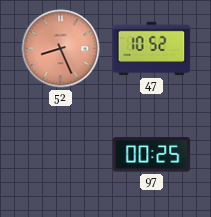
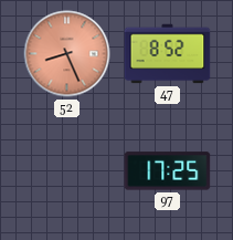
47: 10:52 -> 8:52 (168, 54)
97: 00:25 -> 17:25 (168, 171)
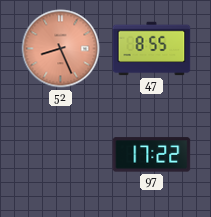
47: 8:52 -> 8:55 (152, 49)
97: 17:25 -> 17:22 (152, 155)
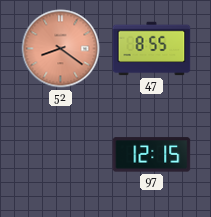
52: 8:26 -> 8:21 (61, 49)
97: 17:22 -> 12:15 (152, 155)
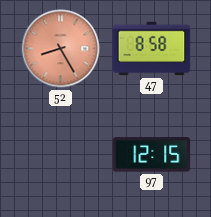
52: 8:21 -> 8:25 (61, 49)
47: 8:55 -> 8:58 (152, 49)
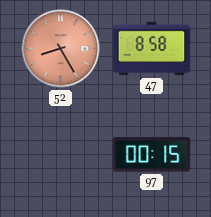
97: 12:15 -> 00:15 (152, 155)
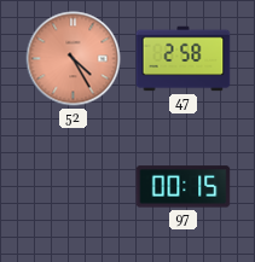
52: 8:25 -> 4:25 (74, 59)
47: 8:58 -> 2:58 (184, 59)
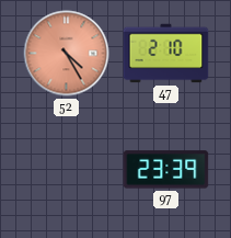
47: 2:58 -> 2:10 (166, 54)
97: 00:15 -> 23:39 (166, 170)
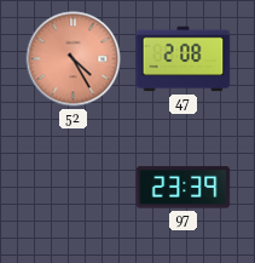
47: 2:10 -> 2:08 (184, 59)
